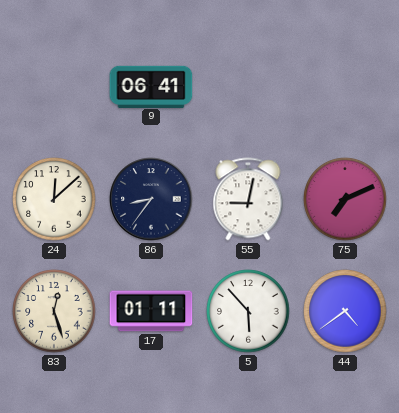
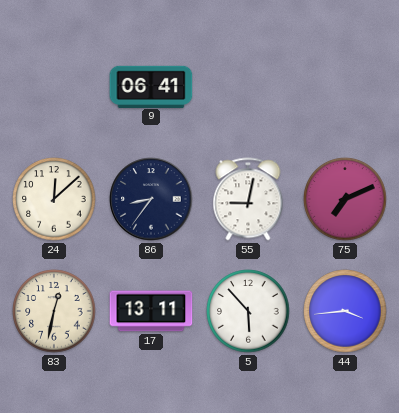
83: 12:27 -> 12:32 (54, 311)
17: 01:11 -> 13:11 (151, 311)
44: 4:39 -> 3:44 (345, 311)
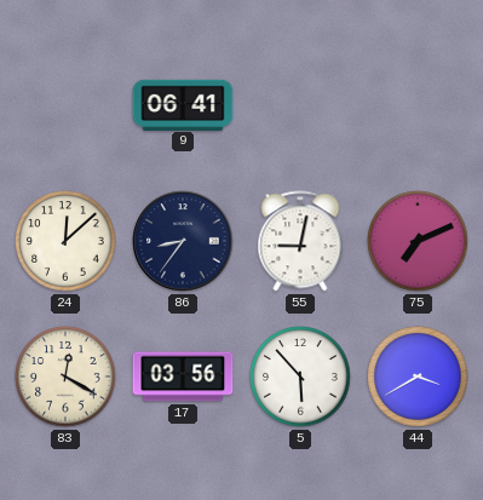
83: 12:32 -> 12:20 (65, 377)
17: 13:11 -> 03:56 (183, 377)
44: 3:44 -> 3:40 (418, 377)
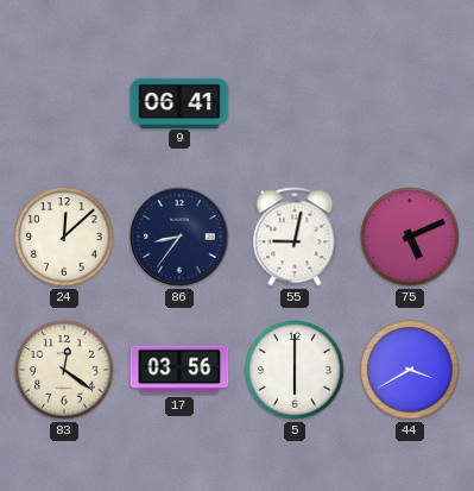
75: 7:11 -> 5:11 (410, 237)
83: 12:20 -> 12:21 (64, 370)
5: 5:53 -> 6:00 (295, 370)
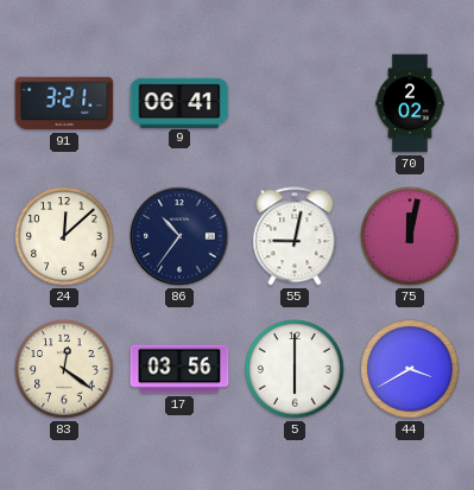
91: none -> 3:21 (64, 103)
70: none -> 2:02 (410, 103)
86: 8:36 -> 10:36 (179, 236)
75: 5:11 -> 12:02 (410, 236)
